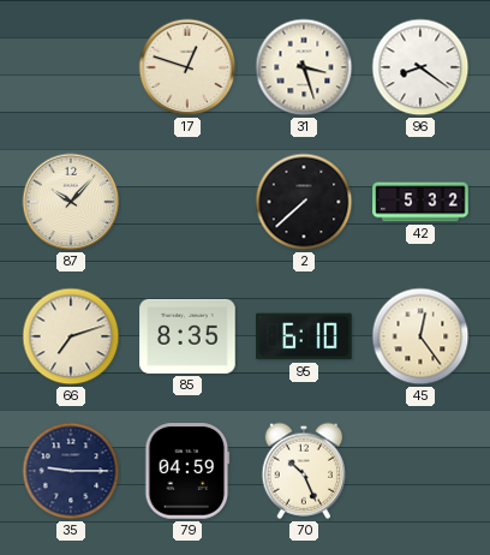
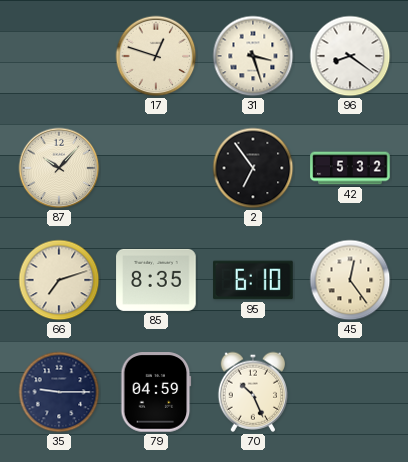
2: 7:38 -> 6:54 (253, 168)
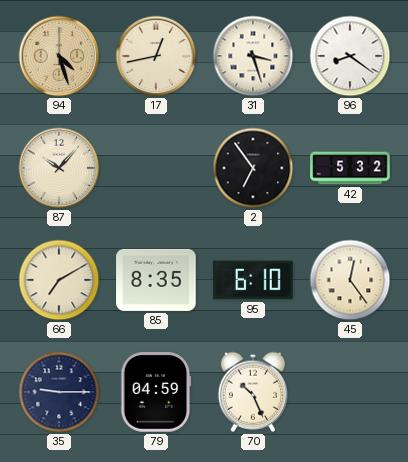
94: none -> 4:27 (59, 56)
17: 12:48 -> 12:43 (156, 56)
66: 7:12 -> 7:10 (59, 280)
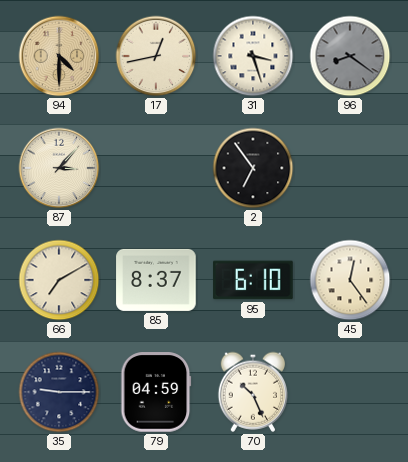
94: 4:27 -> 4:30 (59, 56)
96 dial: white -> grey (350, 56)
87: 10:07 -> 3:07 (59, 168)
42: 5:32 -> none (350, 168)
85: 8:35 -> 8:37 (156, 280)
